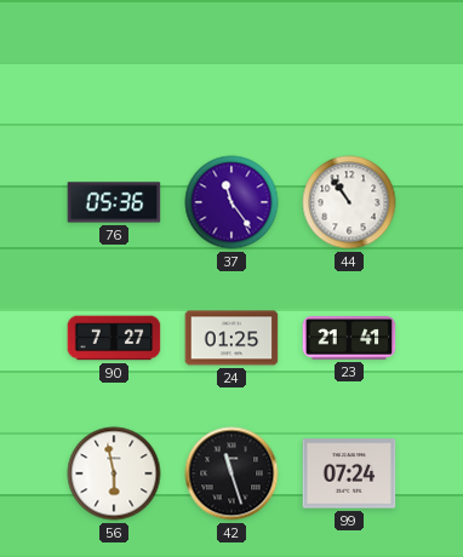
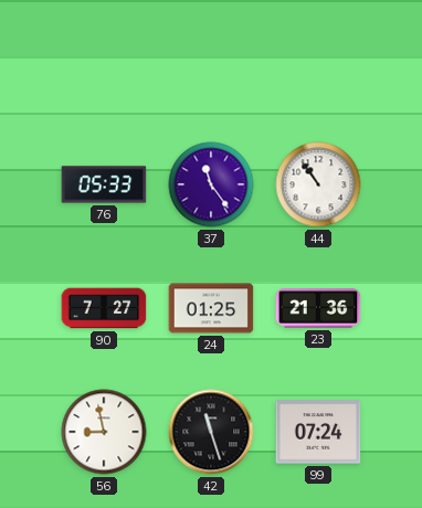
76: 05:36 -> 05:33 (104, 184)
23: 21:41 -> 21:36 (318, 308)
56: 5:58 -> 8:58 (104, 432)
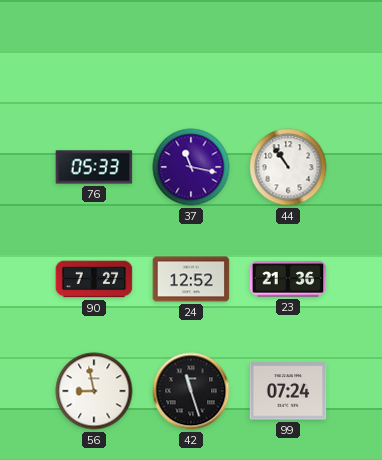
37: 11:24 -> 11:17 (191, 167)
24: 01:25 -> 12:52 (191, 279)
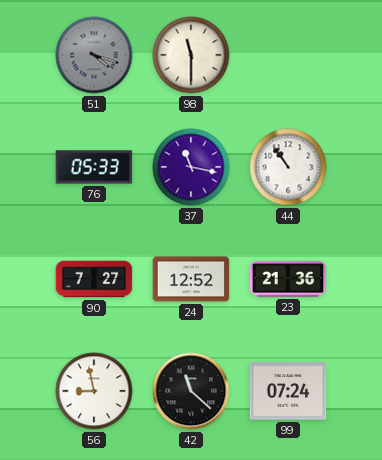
51: none -> 4:18 (94, 55)
98: none -> 11:30 (191, 55)
42: 11:27 -> 11:22 (191, 391)
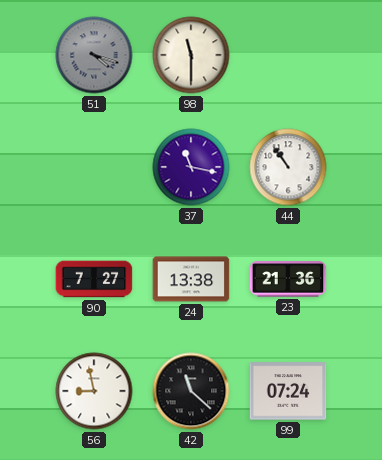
76: 05:33 -> none (94, 167)
24: 12:52 -> 13:38 (191, 279)
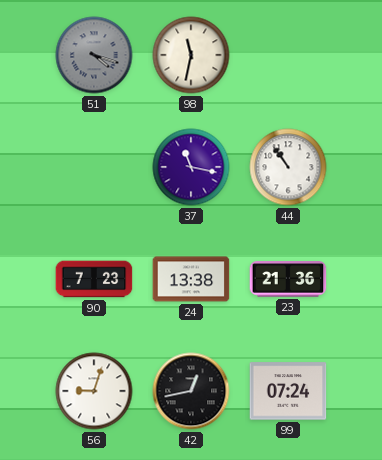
98: 11:30 -> 11:32 (191, 55)
90: 7:27 -> 7:23 (94, 279)
56: 8:58 -> 9:03 (94, 391)
42: 11:22 -> 12:43 (191, 391)
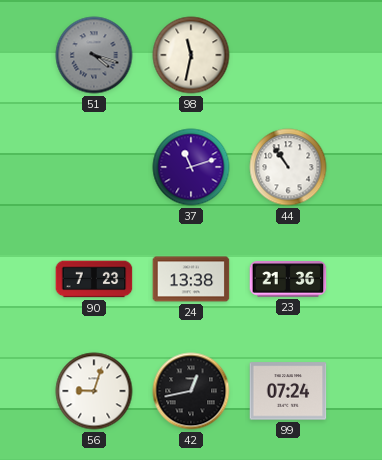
37: 11:17 -> 11:12 (191, 167)
